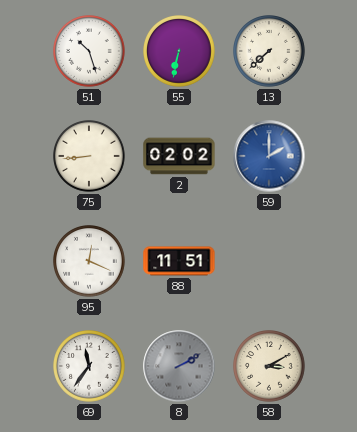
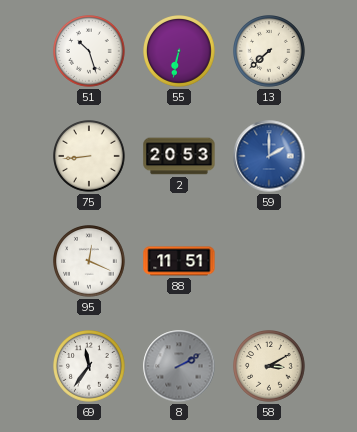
2: 02:02 -> 20:53 (179, 156)
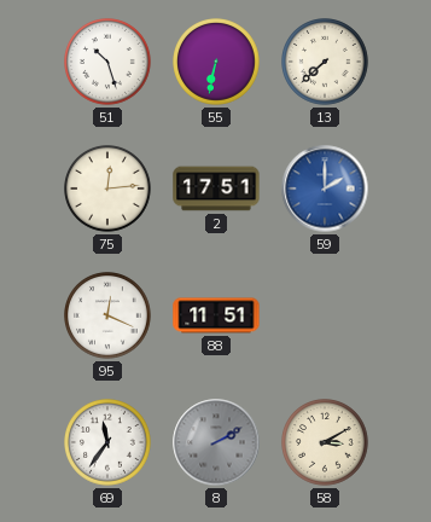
75: 8:44 -> 12:14 (109, 190)
2: 20:53 -> 17:51 (216, 188)
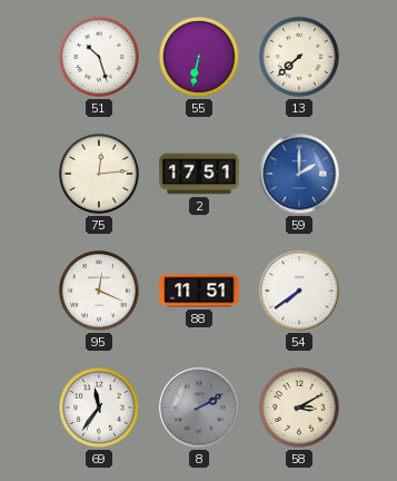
54: none -> 7:39 (299, 291)
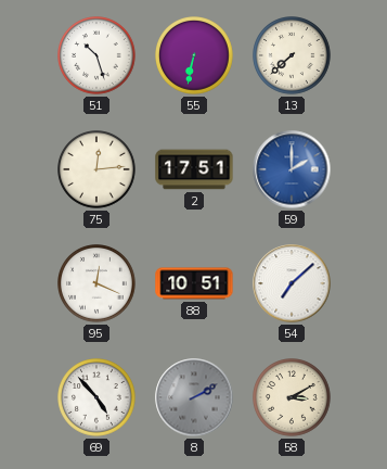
88: 11:51 -> 10:51 (194, 283)
54: 7:39 -> 7:08 (292, 283)
69: 11:36 -> 4:53 (98, 398)
